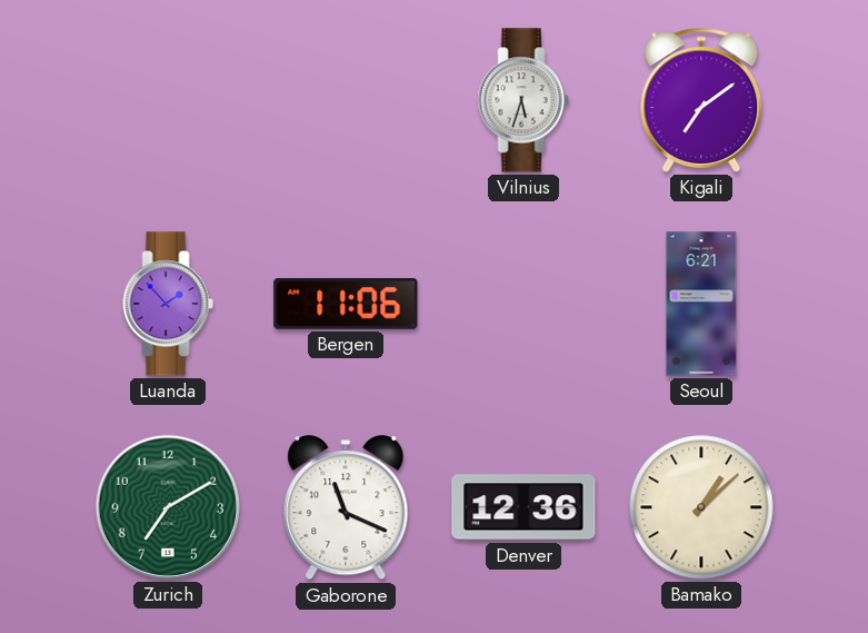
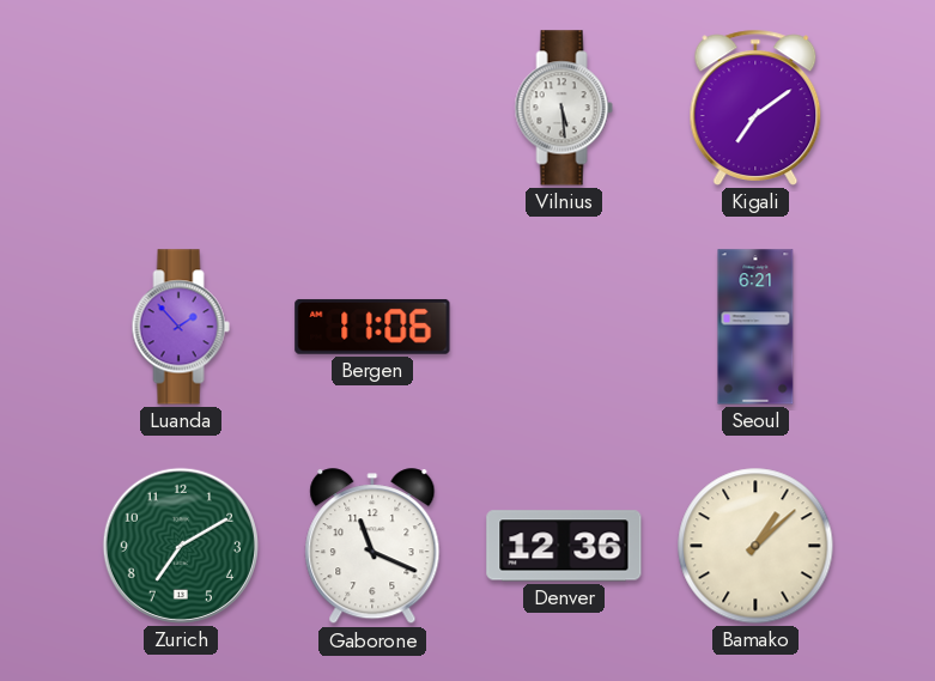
Vilnius: 5:33 -> 5:29 (564, 108)
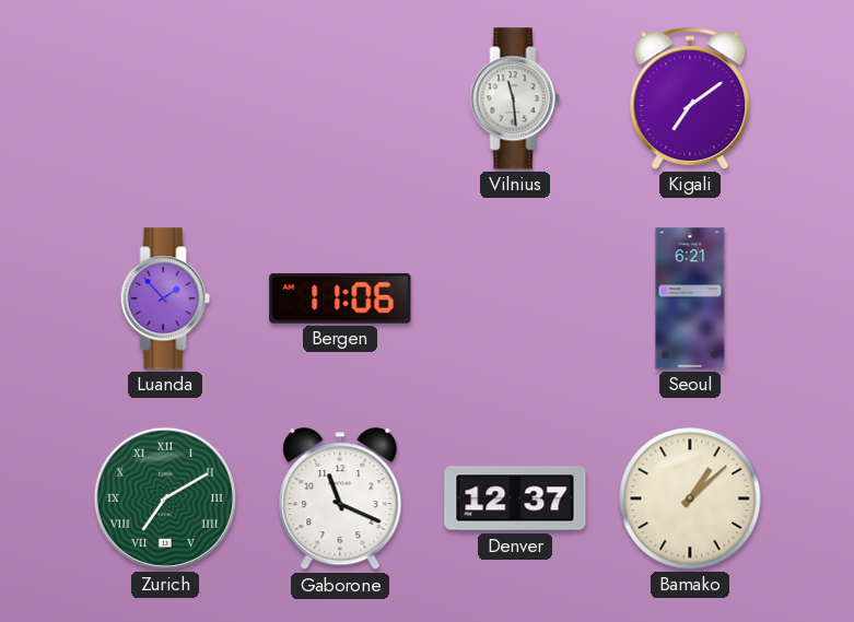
Vilnius: 5:29 -> 11:29 (515, 98)
Zurich numerals: Arabic -> Roman (165, 498)
Denver: 12:36 -> 12:37 (515, 498)
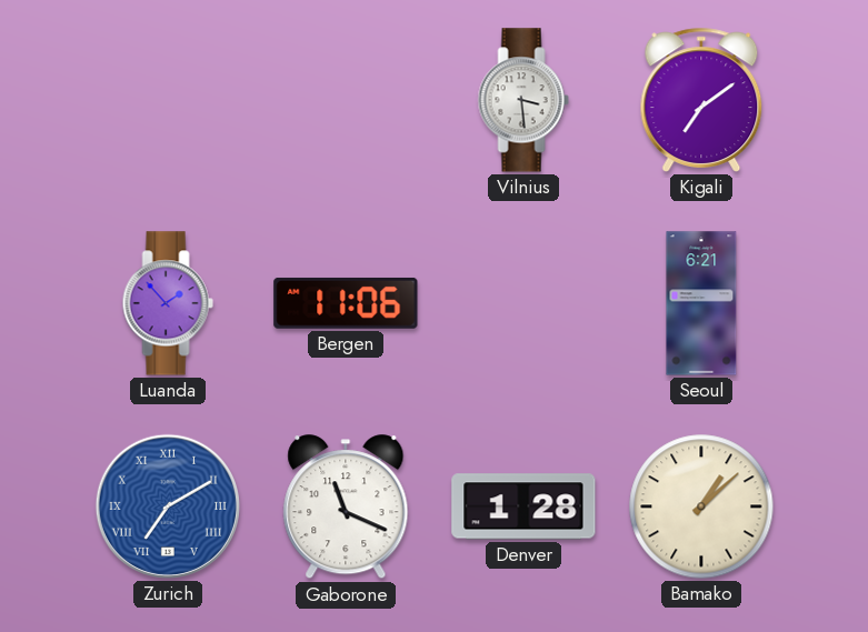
Vilnius: 11:29 -> 3:29 (523, 100)
Zurich dial: green -> blue (168, 506)
Denver: 12:37 -> 1:28 (523, 506)
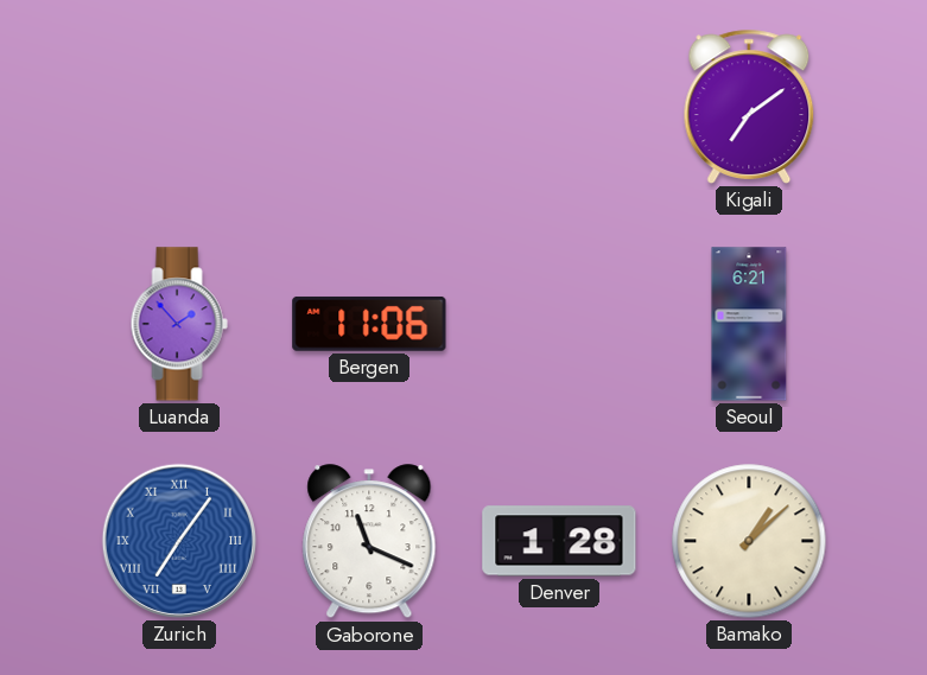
Vilnius: 3:29 -> none (523, 100)
Zurich: 7:10 -> 7:06 (179, 541)
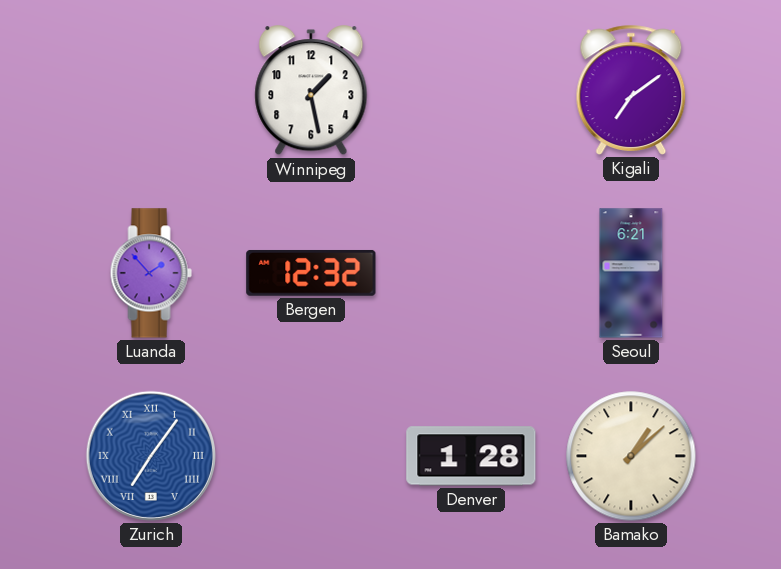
Winnipeg: none -> 1:28 (311, 91)
Bergen: 11:06 -> 12:32 (311, 273)
Gaborone: 11:19 -> none (369, 542)
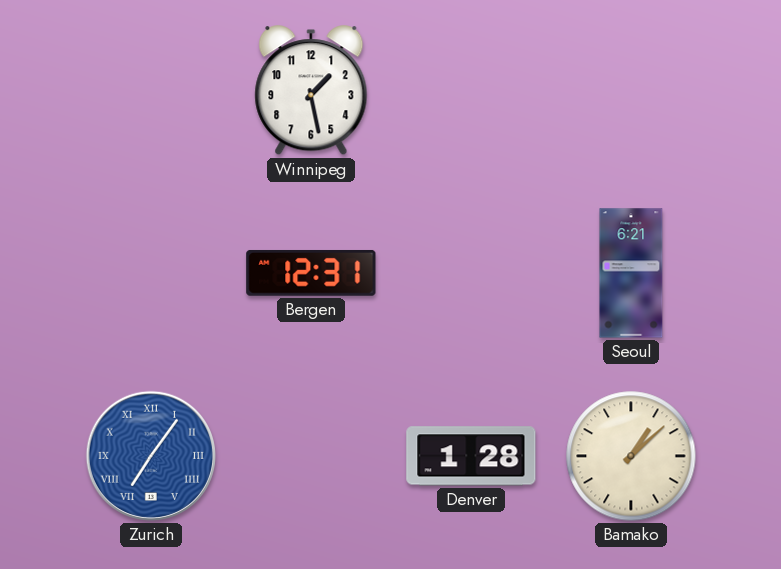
Kigali: 7:09 -> none (631, 90)
Luanda: 1:53 -> none (151, 273)
Bergen: 12:32 -> 12:31 (311, 273)
